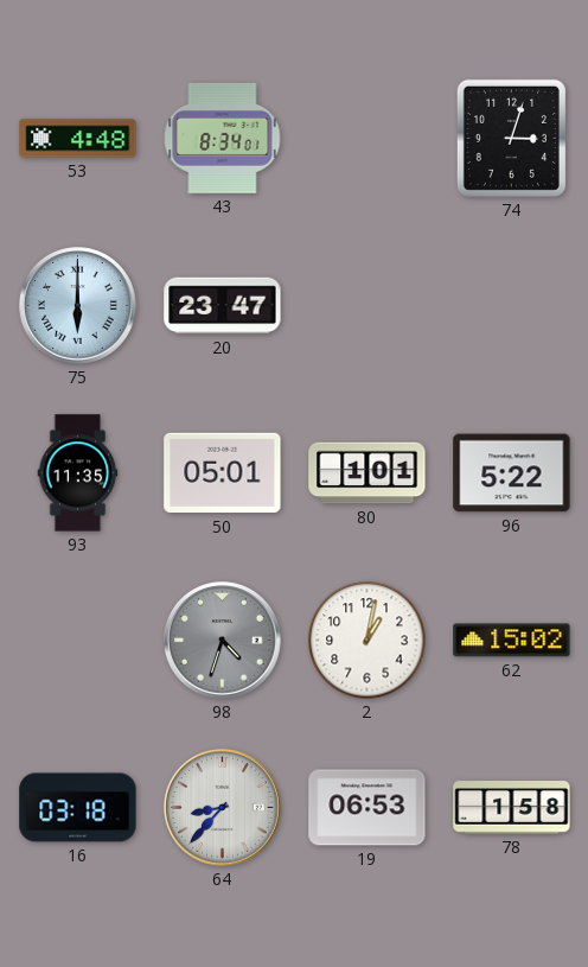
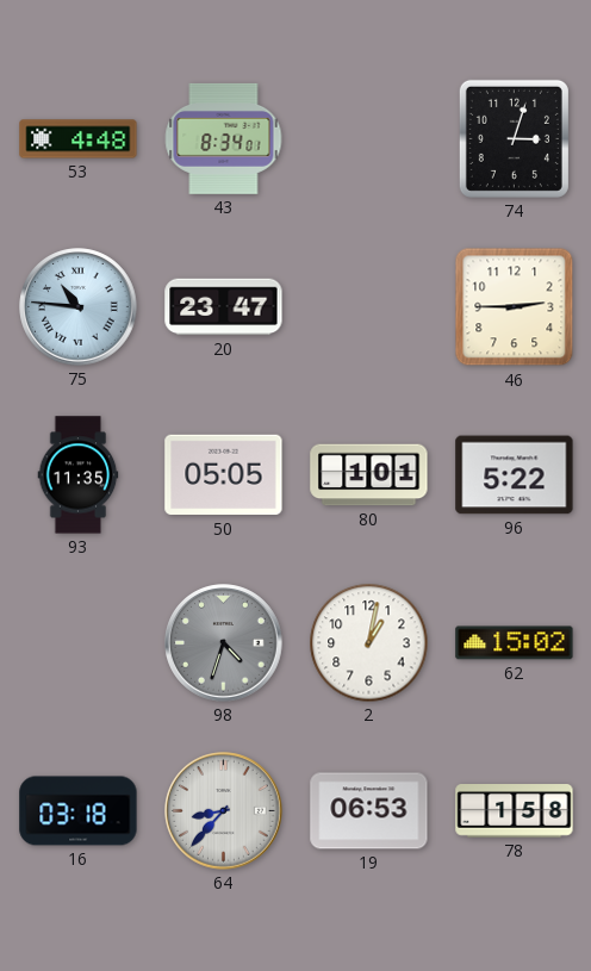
75: 6:00 -> 10:46 (79, 307)
46: none -> 2:45 (515, 307)
50: 05:01 -> 05:05 (224, 475)
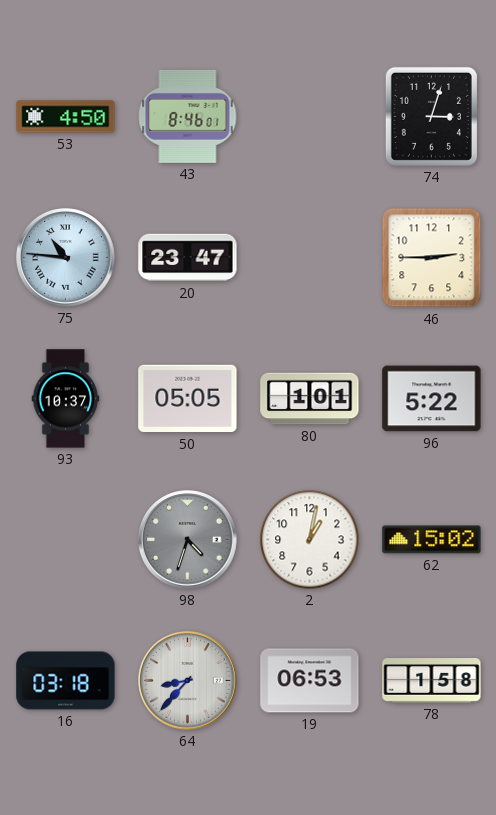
53: 4:48 -> 4:50 (66, 117)
43: 8:34 -> 8:46 (188, 116)
93: 11:35 -> 10:37 (66, 399)
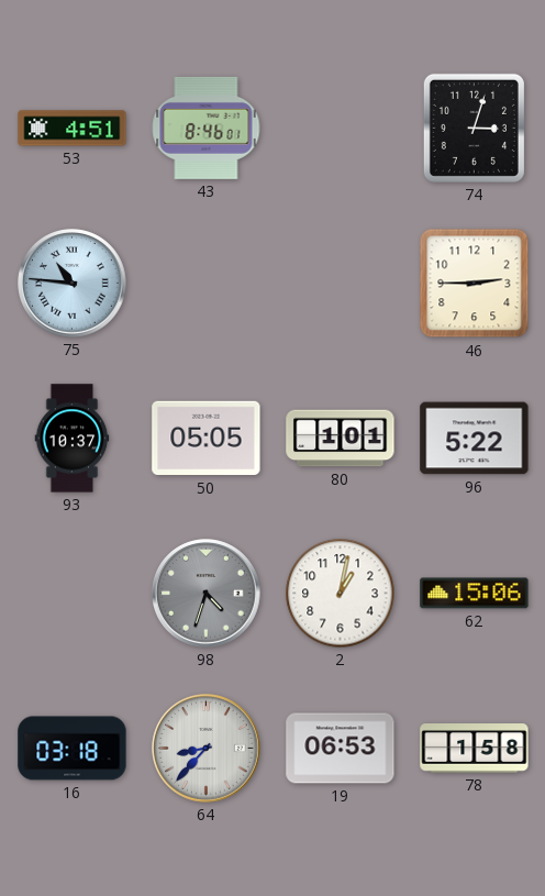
53: 4:50 -> 4:51 (73, 129)
20: 23:47 -> none (188, 258)
62: 15:02 -> 15:06 (475, 594)
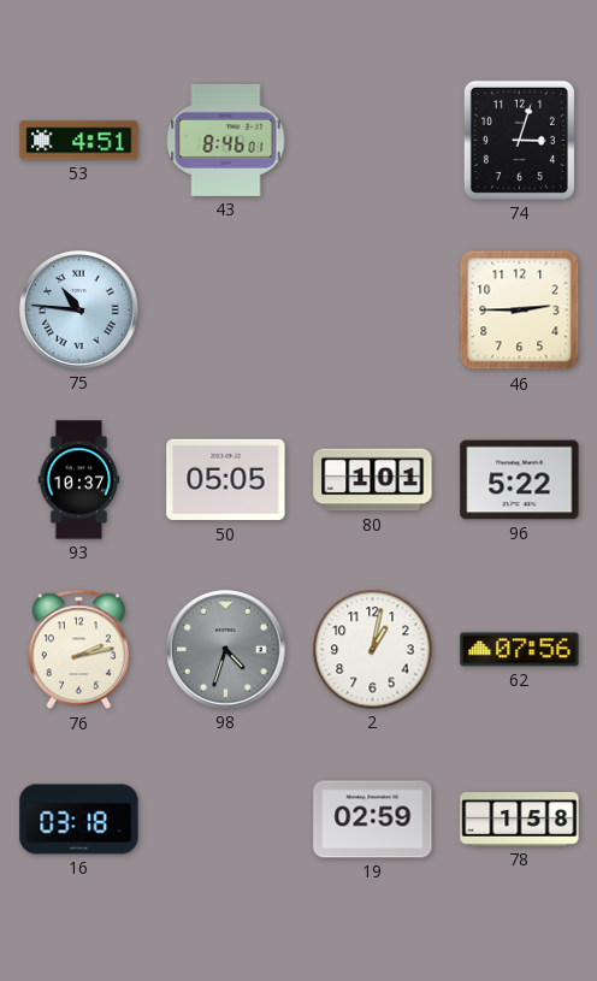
76: none -> 2:13 (78, 650)
62: 15:06 -> 07:56 (520, 650)
64: 8:37 -> none (207, 749)
19: 06:53 -> 02:59 (373, 820)
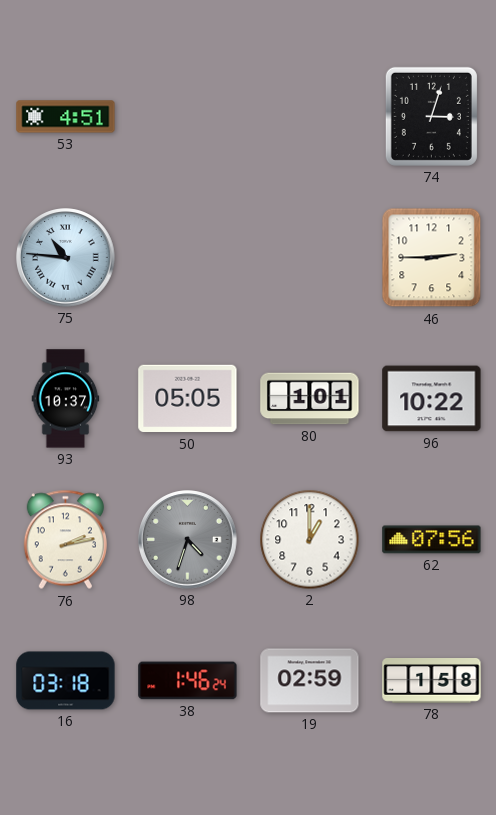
43: 8:46 -> none (226, 140)
96: 5:22 -> 10:22 (432, 399)
2: 1:02 -> 1:00 (310, 540)
38: none -> 1:46 (188, 681)
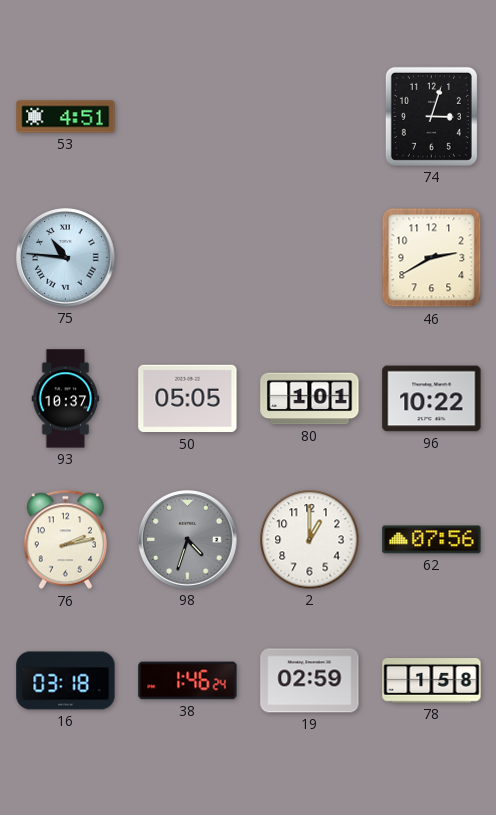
46: 2:45 -> 2:40 (432, 258)
